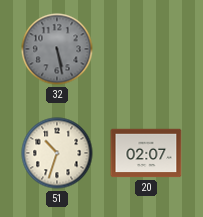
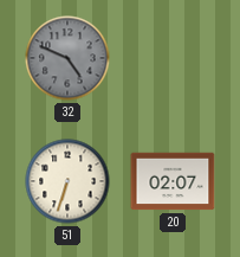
32: 5:28 -> 4:49 (67, 58)
51: 10:33 -> 6:33 (67, 181)
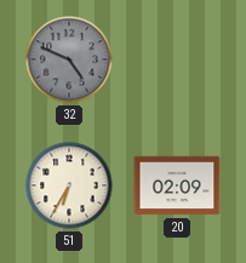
51: 6:33 -> 6:35 (69, 185)
20: 02:07 -> 02:09 (177, 185)
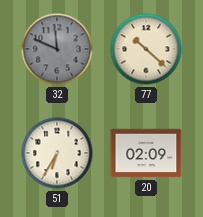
32: 4:49 -> 11:49 (57, 49)
77: none -> 10:22 (146, 49)
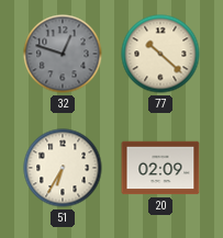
32: 11:49 -> 12:48 (63, 54)
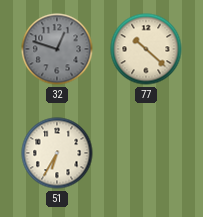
20: 02:09 -> none (160, 168)
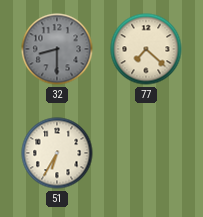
32: 12:48 -> 8:30 (57, 49)
77: 10:22 -> 7:22 (146, 49)
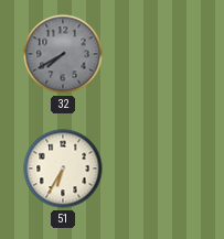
32: 8:30 -> 7:40 (63, 54)
77: 7:22 -> none (146, 49)
